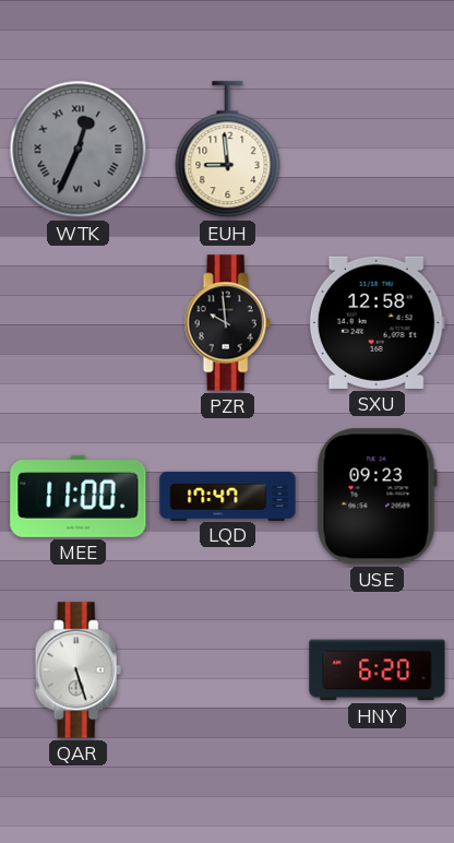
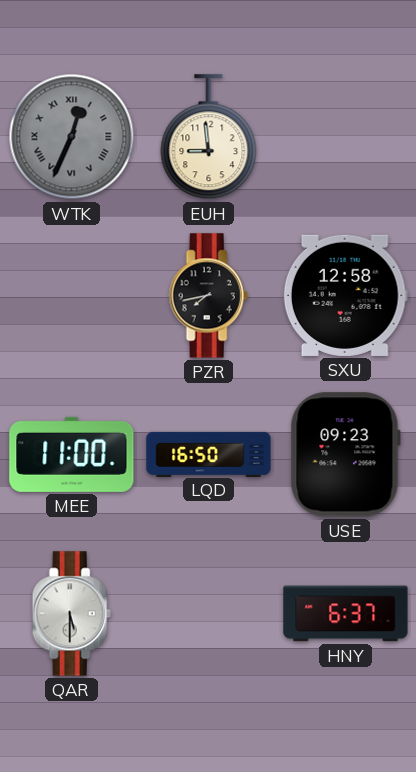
PZR: 9:59 -> 7:43 (208, 296)
LQD: 17:47 -> 16:50 (209, 454)
QAR: 5:27 -> 5:30 (71, 614)
HNY: 6:20 -> 6:37 (346, 614)
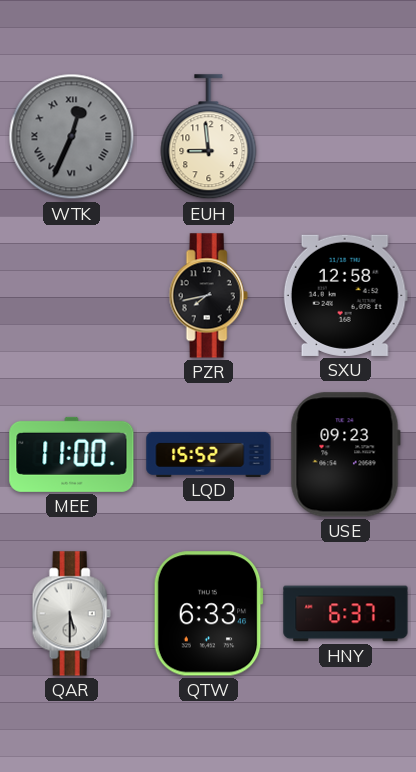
LQD: 16:50 -> 15:52 (209, 454)
QTW: none -> 6:33 (208, 614)
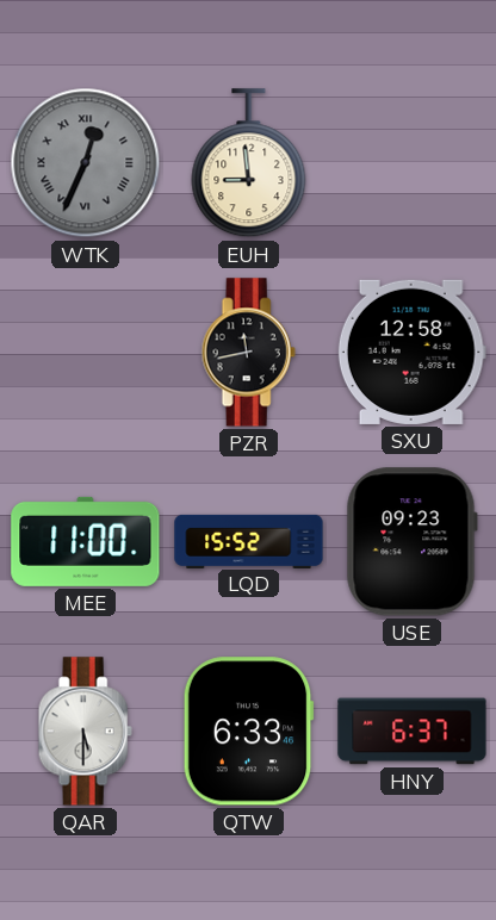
PZR: 7:43 -> 11:43 (248, 353)
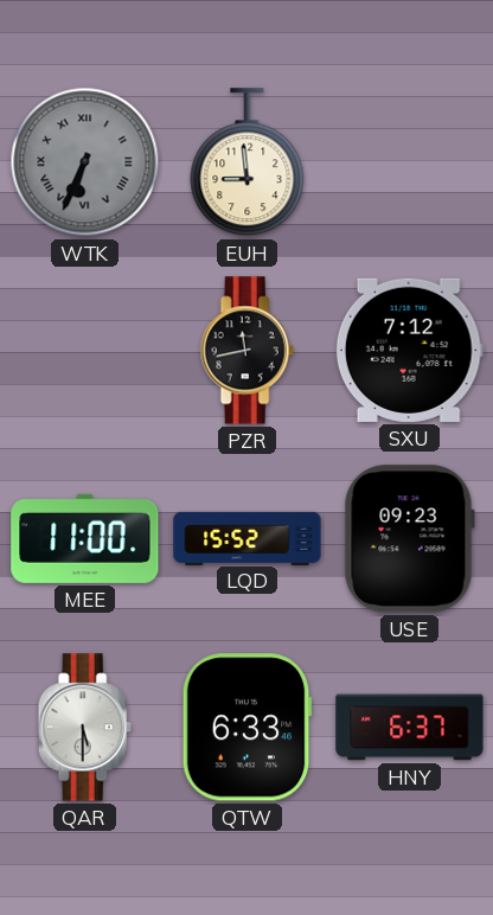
WTK: 12:34 -> 6:34 (85, 162)
SXU: 12:58 -> 7:12 (409, 350)
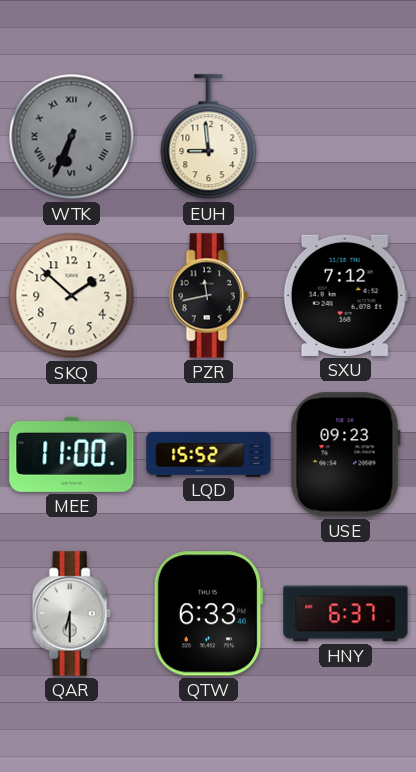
SKQ: none -> 1:52 (72, 296)
QAR: 5:30 -> 6:30 (71, 614)
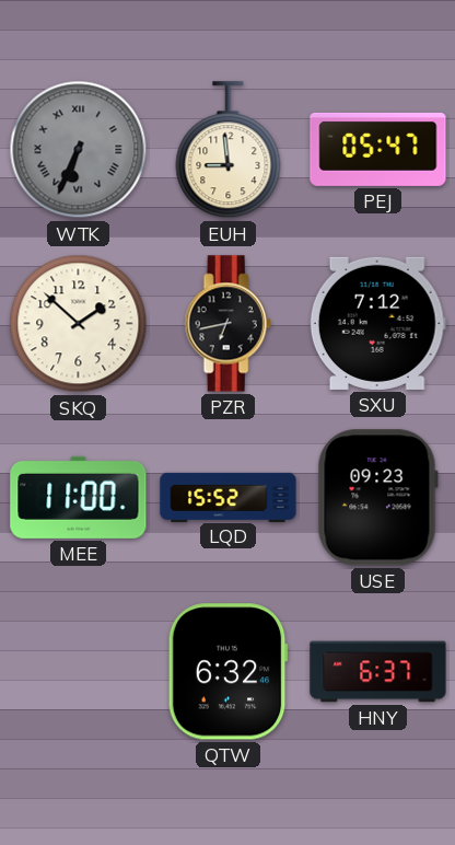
PEJ: none -> 05:47 (378, 149)
PZR: 11:43 -> 6:43 (227, 324)
QAR: 6:30 -> none (71, 614)
QTW: 6:33 -> 6:32 (227, 672)
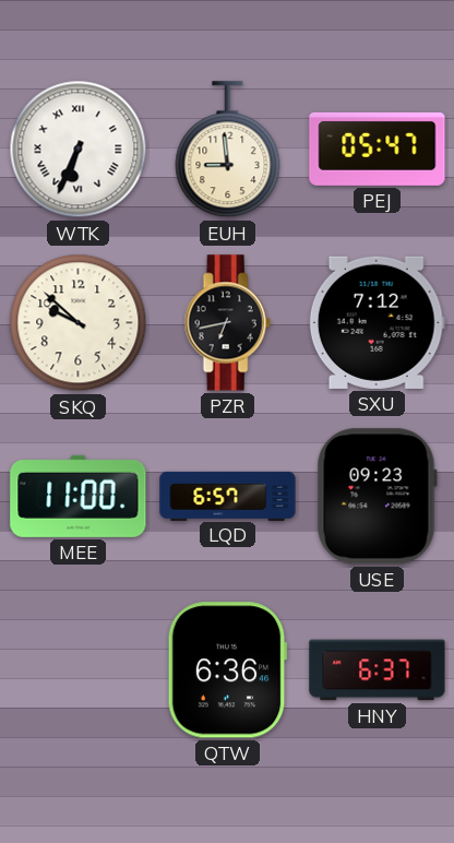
WTK dial: grey -> white (79, 150)
SKQ: 1:52 -> 9:52 (79, 323)
LQD: 15:52 -> 6:57 (228, 496)
QTW: 6:32 -> 6:36 (227, 670)
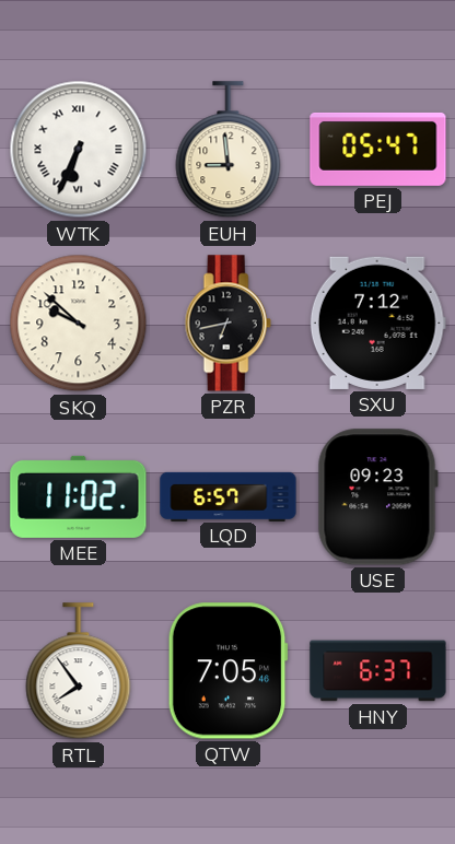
MEE: 11:00 -> 11:02 (79, 496)
RTL: none -> 7:54 (79, 671)
QTW: 6:36 -> 7:05 (227, 671)
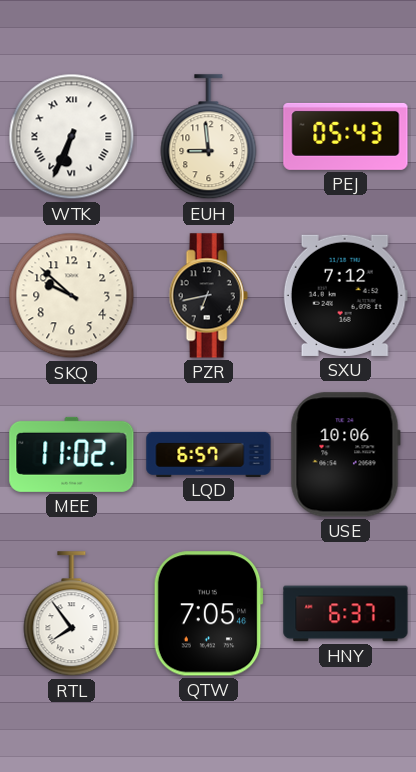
PEJ: 05:47 -> 05:43 (346, 136)
USE: 09:23 -> 10:06 (345, 455)
